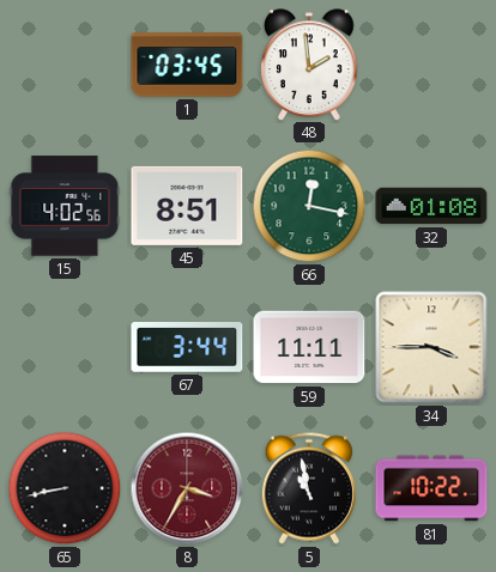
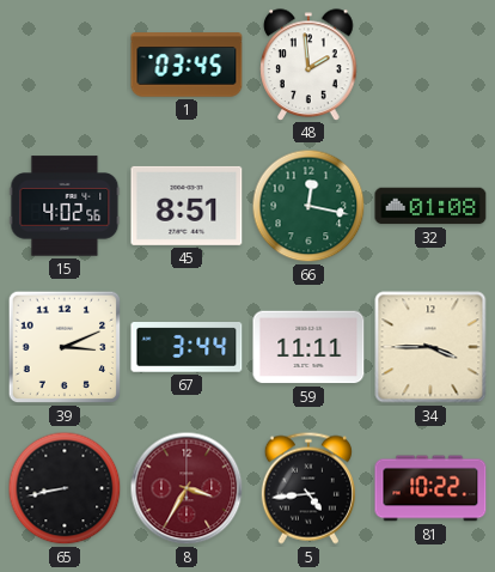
39: none -> 3:11 (65, 347)
5: 10:58 -> 4:44 (308, 488)
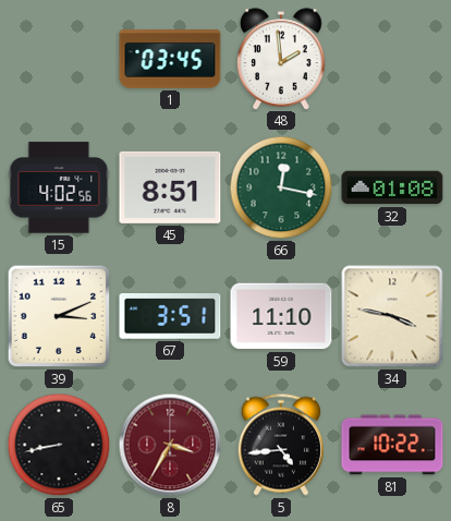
67: 3:44 -> 3:51 (170, 317)
59: 11:11 -> 11:10 (281, 316)
34: 3:45 -> 3:47 (392, 316)
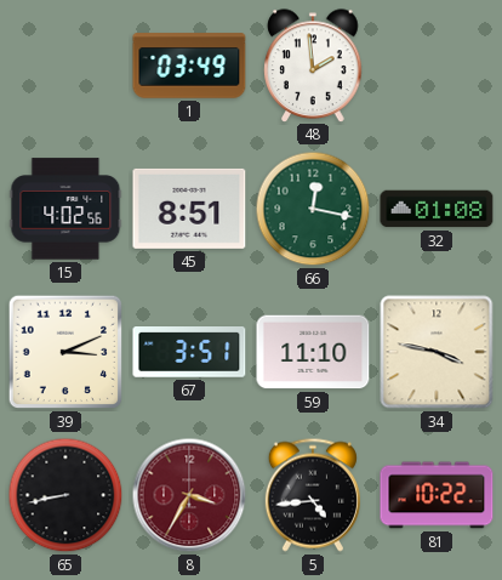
1: 03:45 -> 03:49 (189, 66)
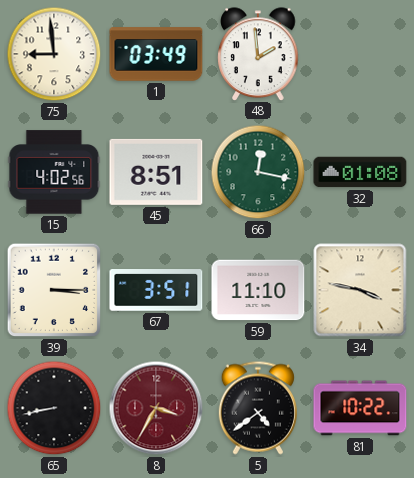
75: none -> 8:59 (54, 54)
39: 3:11 -> 3:15 (54, 290)
5: 4:44 -> 4:39 (258, 408)
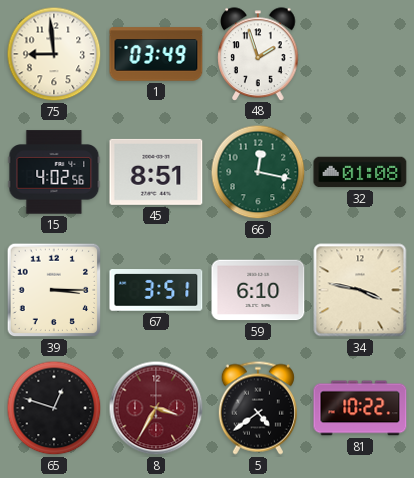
48: 1:59 -> 1:57 (258, 54)
59: 11:10 -> 6:10 (258, 290)
65: 8:43 -> 12:48 (54, 408)
